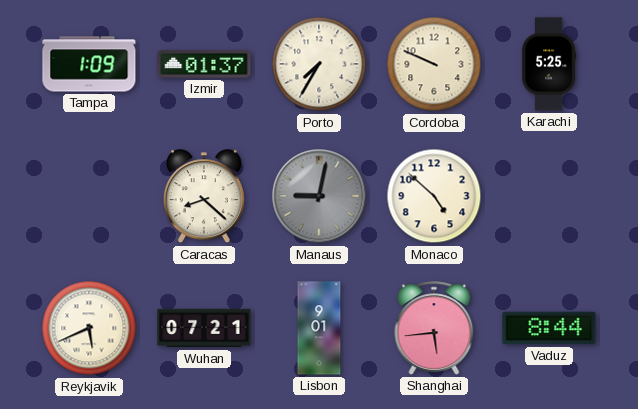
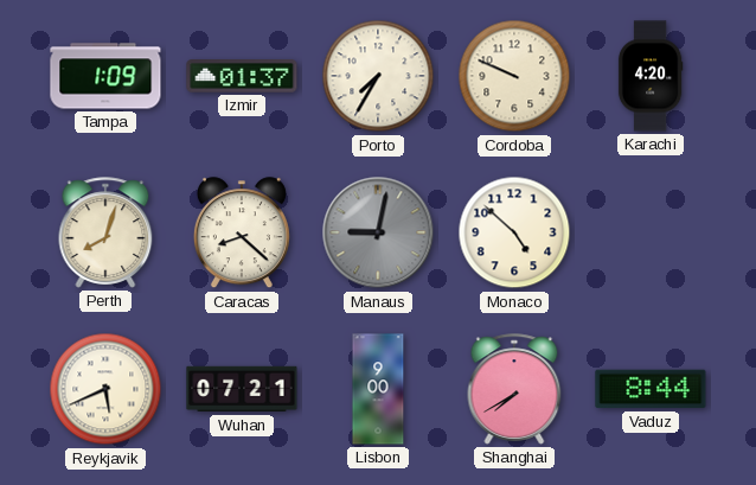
Karachi: 5:25 -> 4:20 (651, 76)
Perth: none -> 8:03 (105, 232)
Lisbon: 9:01 -> 9:00 (378, 389)
Shanghai: 5:44 -> 7:40 (514, 389)
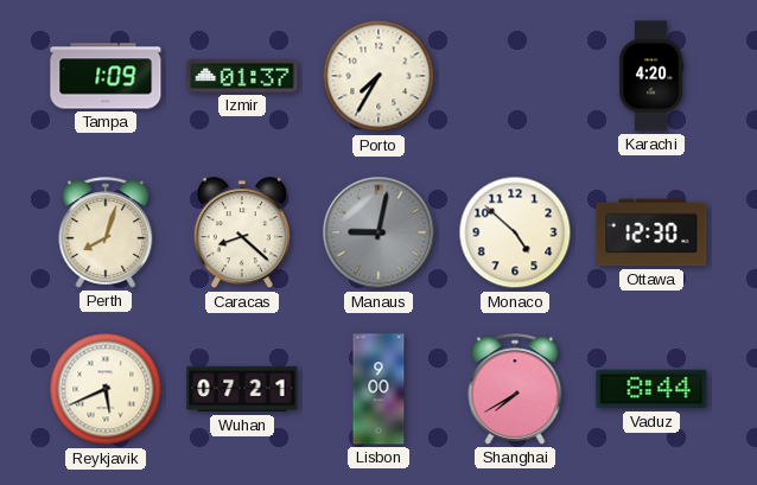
Cordoba: 9:49 -> none (514, 76)
Ottawa: none -> 12:30 (651, 232)
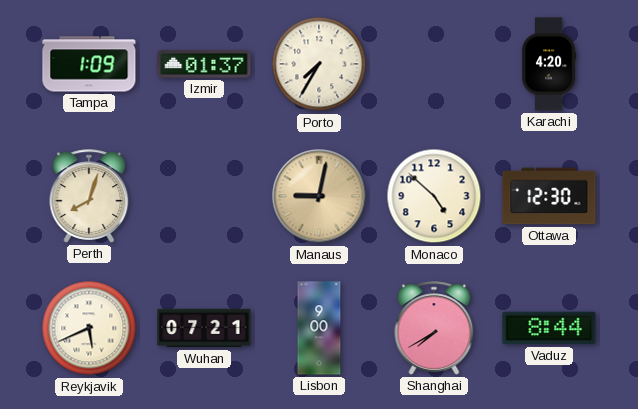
Caracas: 8:22 -> none (242, 234)
Manaus dial: grey -> champagne (319, 196)
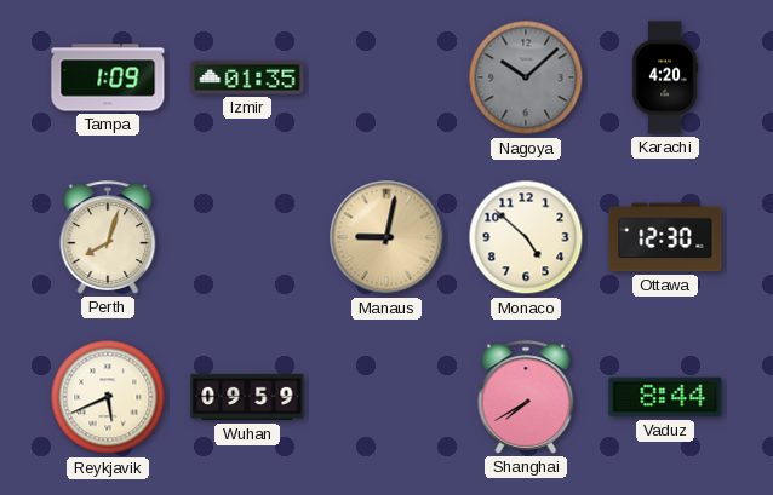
Izmir: 01:37 -> 01:35 (247, 77)
Porto: 7:35 -> none (319, 64)
Nagoya: none -> 10:08 (526, 77)
Wuhan: 07:21 -> 09:59 (247, 397)
Lisbon: 9:00 -> none (319, 328)
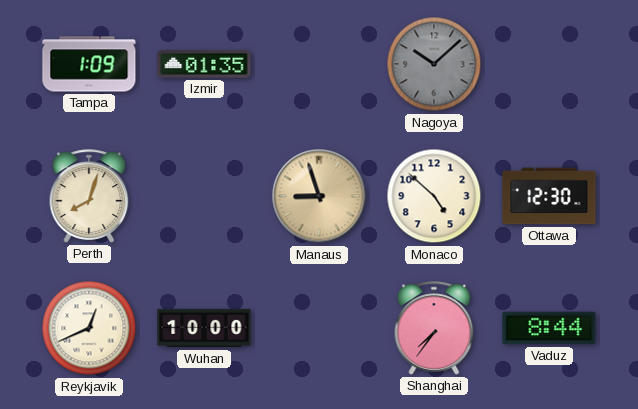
Karachi: 4:20 -> none (665, 77)
Manaus: 9:02 -> 8:57 (319, 196)
Reykjavik: 5:41 -> 12:41 (89, 328)
Wuhan: 09:59 -> 10:00 (204, 328)
Shanghai: 7:40 -> 7:36 (434, 328)
